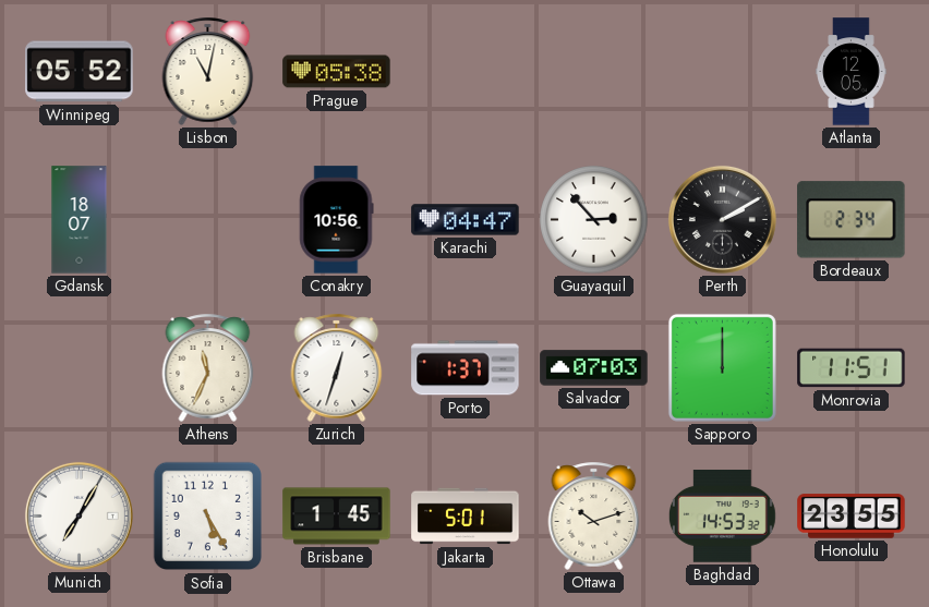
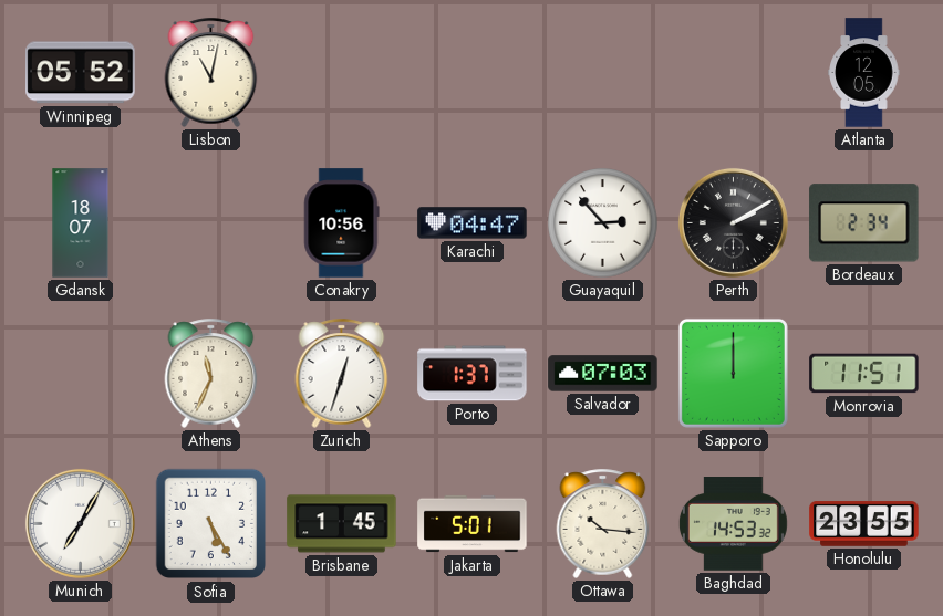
Prague: 05:38 -> none (337, 72)
Ottawa: 10:12 -> 10:16 (603, 523)
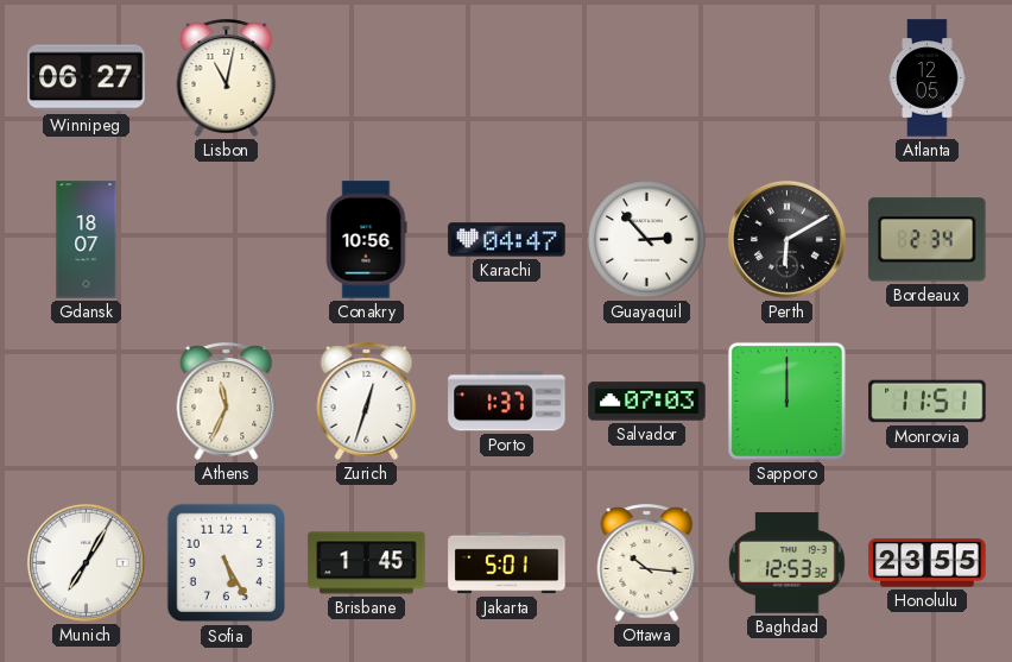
Winnipeg: 05:52 -> 06:27 (87, 78)
Perth: 2:10 -> 6:10 (786, 239)
Baghdad: 14:53 -> 12:53 (786, 563)
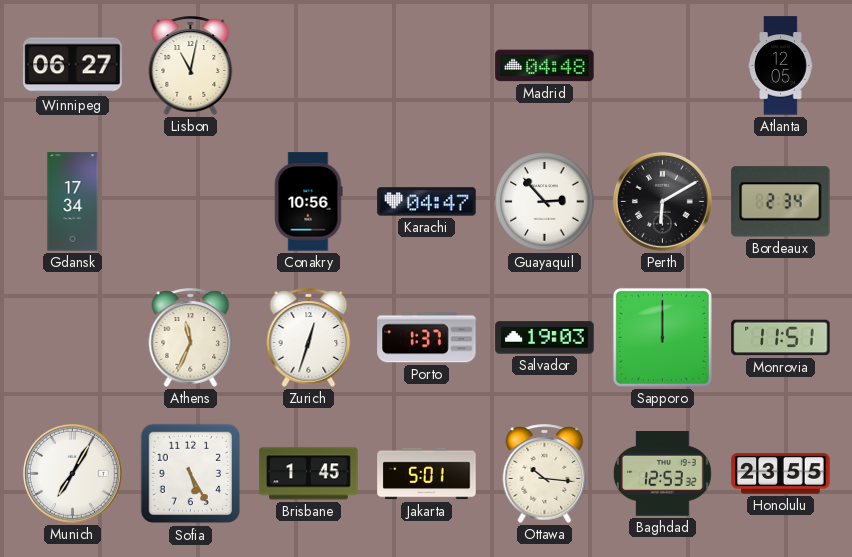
Madrid: none -> 04:48 (545, 66)
Gdansk: 18:07 -> 17:34 (73, 202)
Salvador: 07:03 -> 19:03 (545, 338)
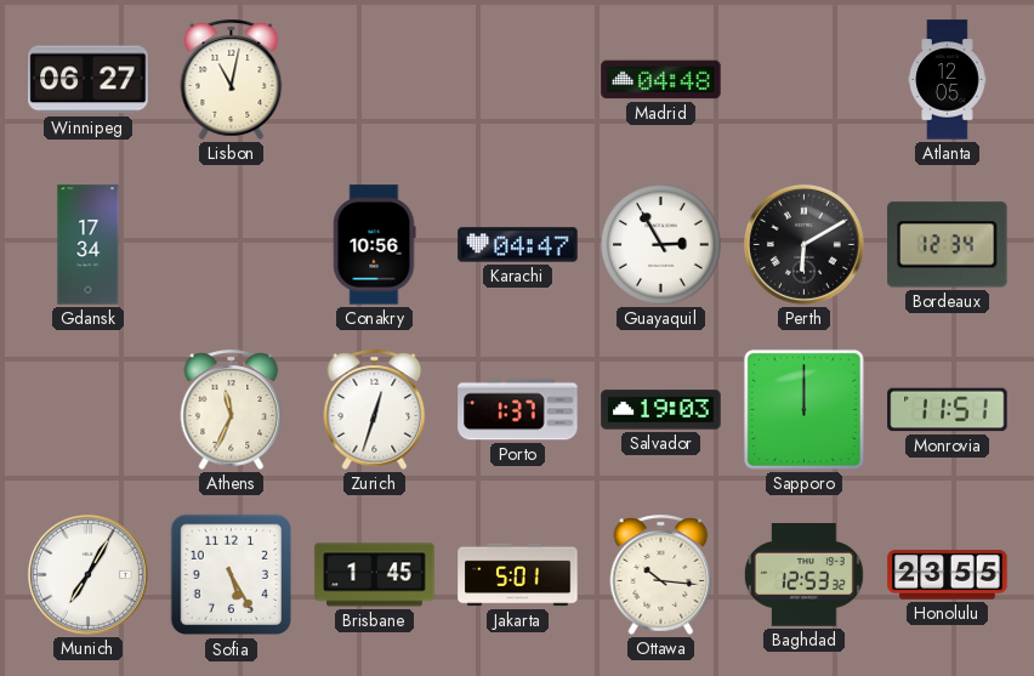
Guayaquil: 2:53 -> 2:55 (661, 245)
Bordeaux: 2:34 -> 12:34 (948, 245)
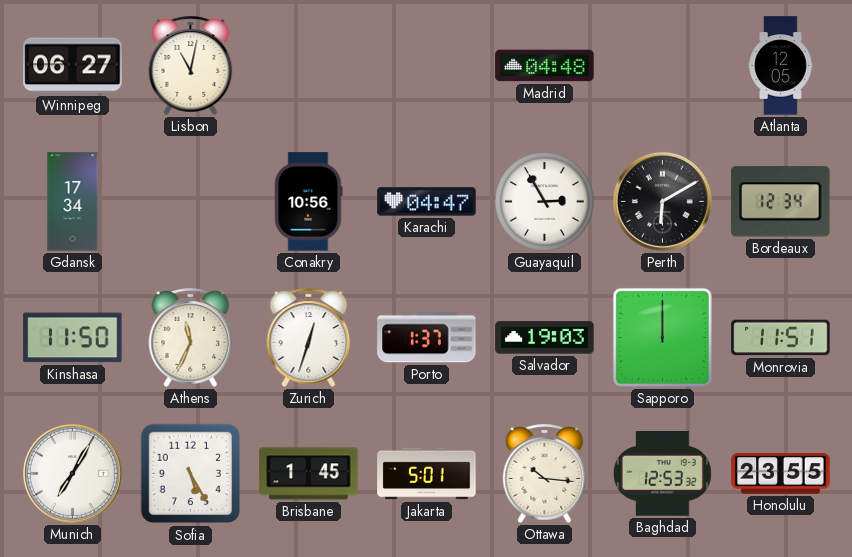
Kinshasa: none -> 11:50 (73, 338)
